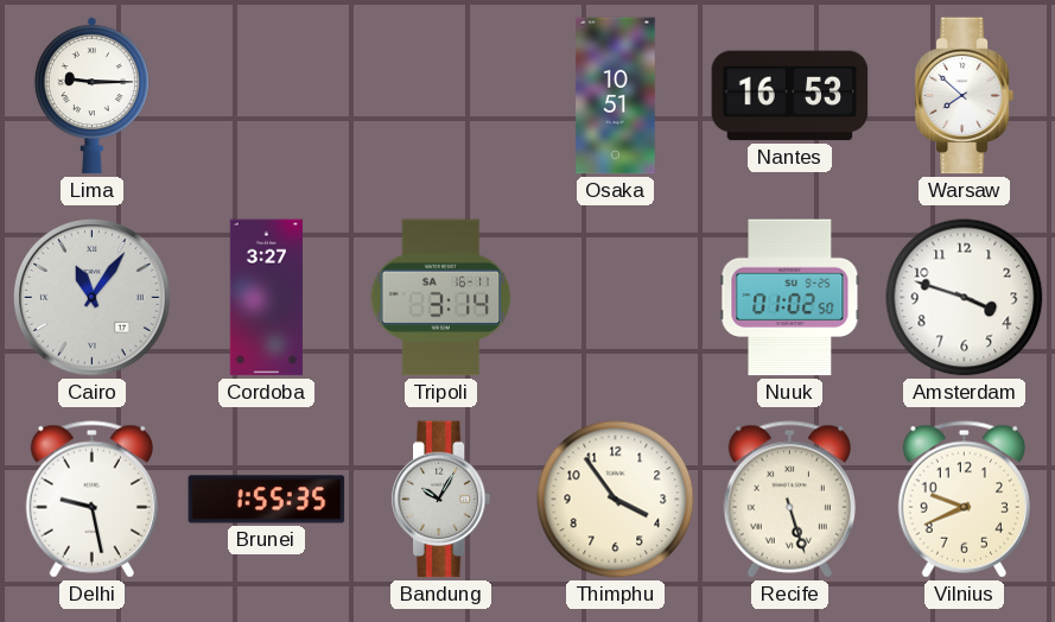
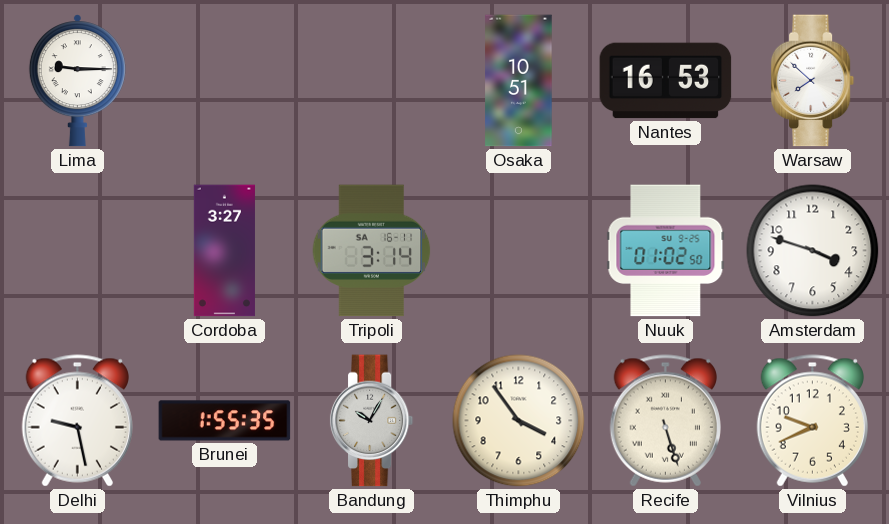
Cairo: 11:06 -> none (93, 298)
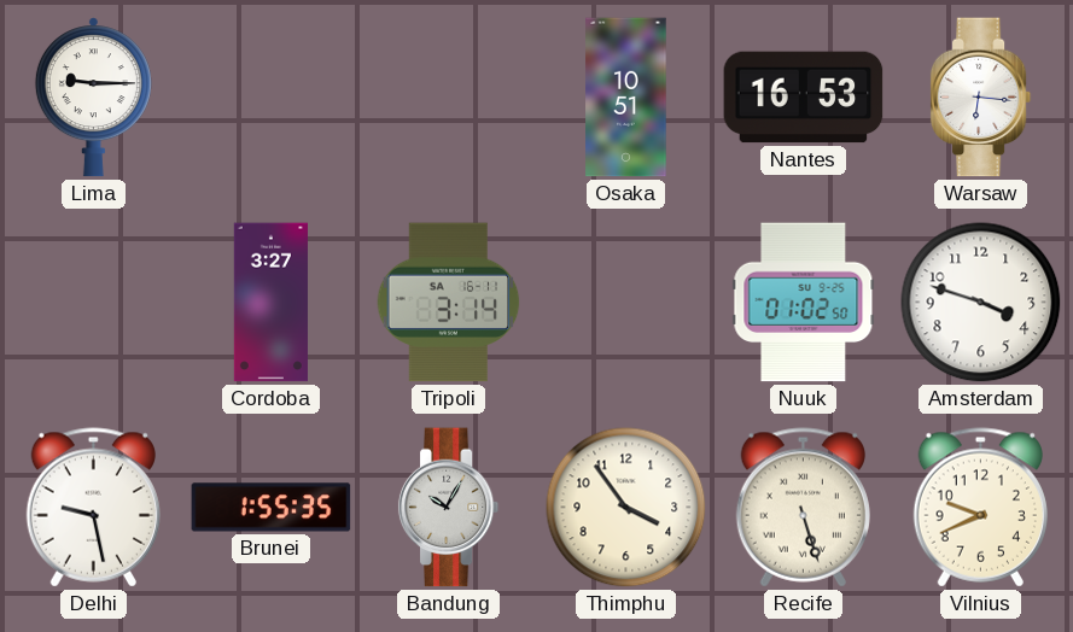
Warsaw: 7:52 -> 6:16 (981, 98)
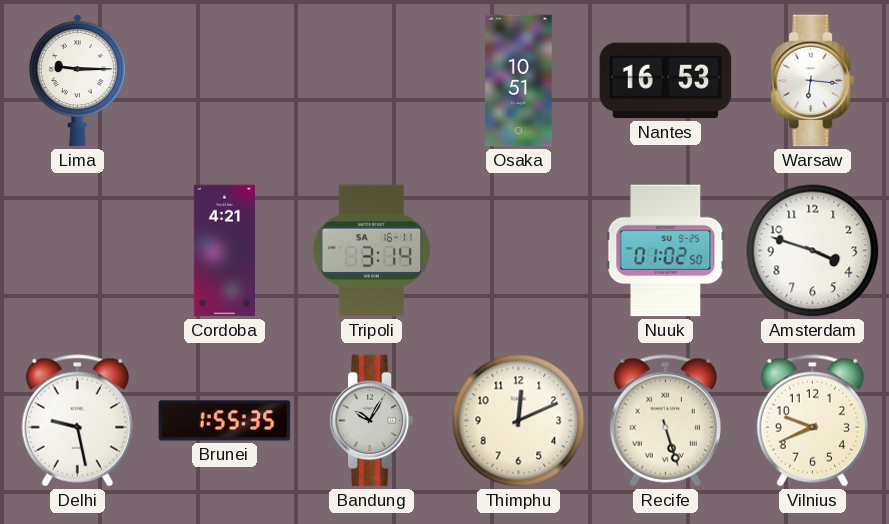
Cordoba: 3:27 -> 4:21 (224, 251)
Thimphu: 3:54 -> 12:11 (519, 421)
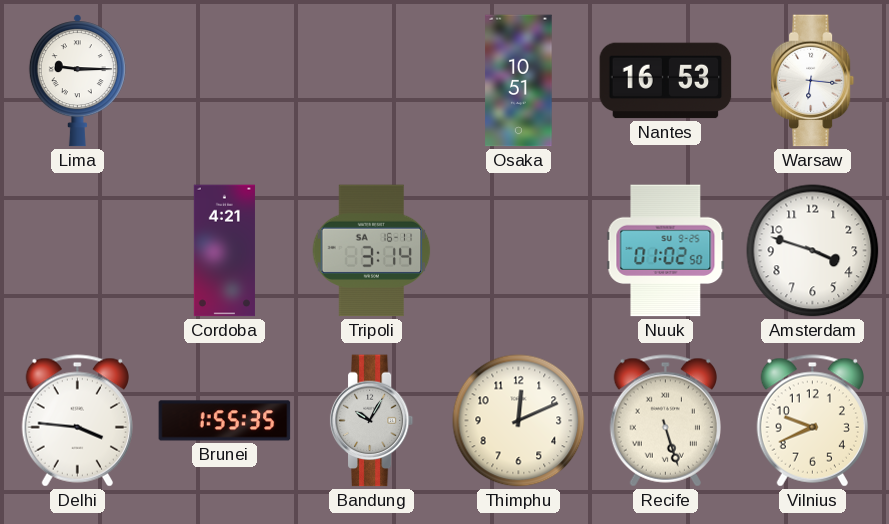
Delhi: 9:28 -> 3:46 (77, 421)
